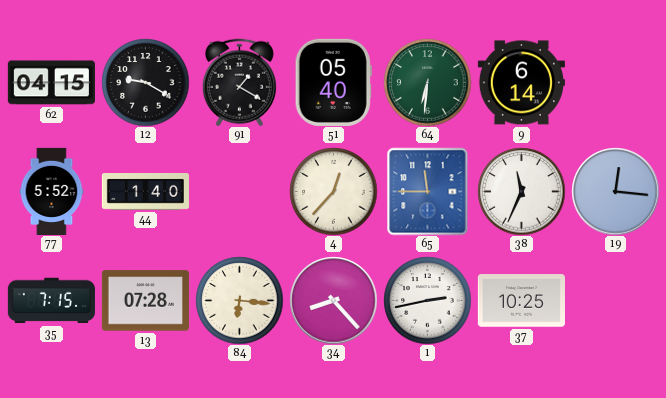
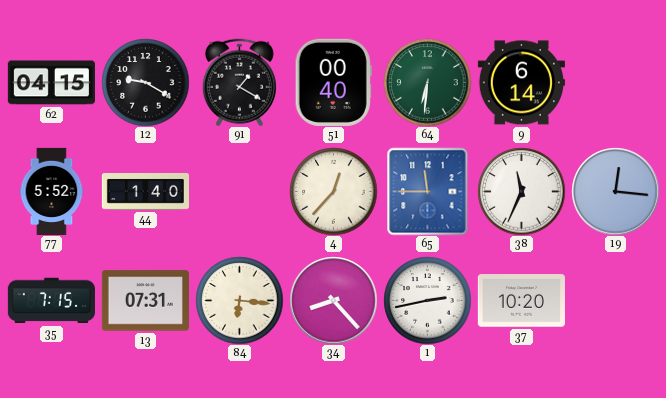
51: 05:40 -> 00:40 (333, 82)
13: 07:28 -> 07:31 (145, 301)
37: 10:25 -> 10:20 (521, 301)
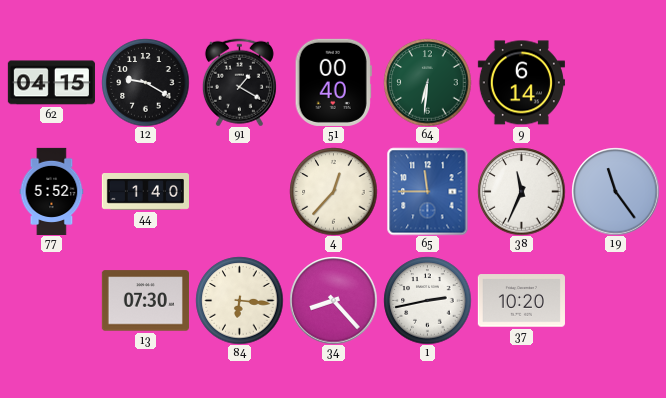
19: 12:16 -> 11:24 (615, 191)
35: 7:15 -> none (51, 301)
13: 07:31 -> 07:30 (145, 301)
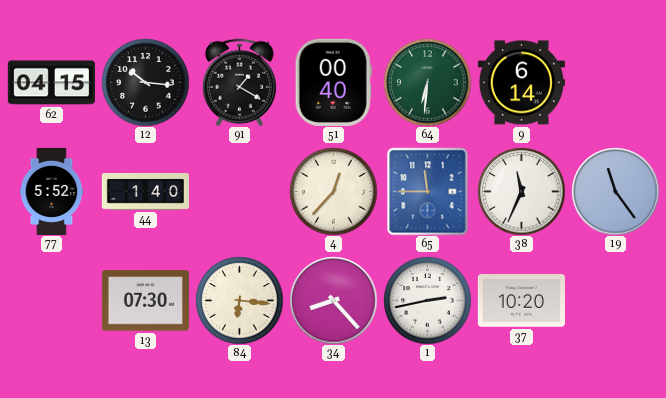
12: 9:20 -> 10:16 (145, 82)
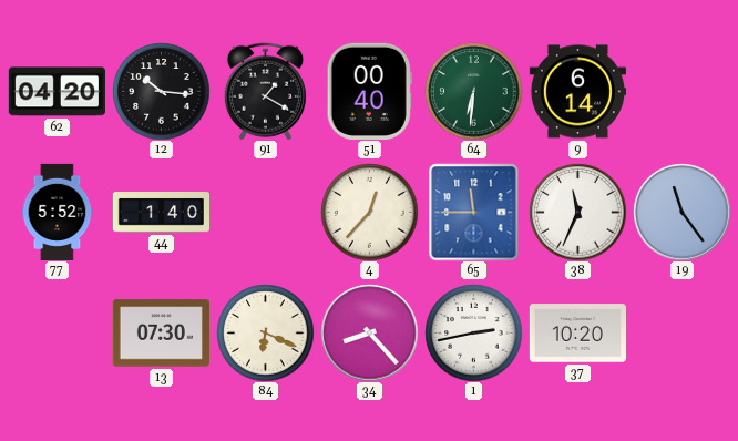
62: 04:15 -> 04:20 (57, 92)
84: 6:16 -> 6:19 (265, 332)
